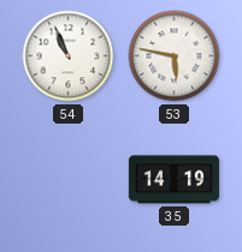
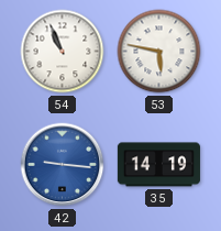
42: none -> 9:16 (63, 165)
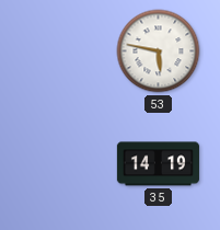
54: 10:56 -> none (63, 52)
42: 9:16 -> none (63, 165)
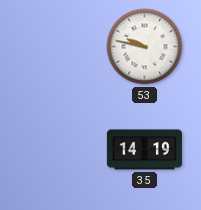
53: 5:47 -> 9:47 (145, 47)
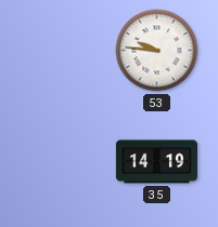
53: 9:47 -> 9:46 (157, 51)
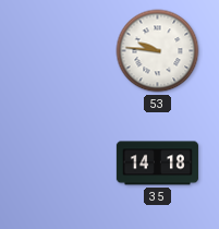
35: 14:19 -> 14:18 (157, 164)
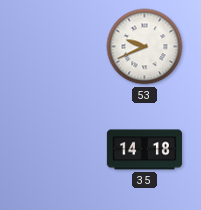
53: 9:46 -> 9:41 (145, 47)
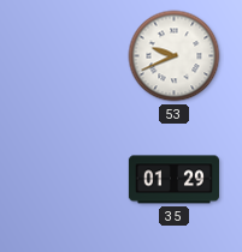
35: 14:18 -> 01:29 (173, 180)
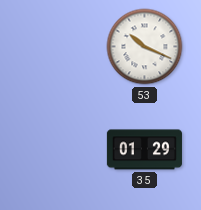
53: 9:41 -> 10:19 (145, 47)
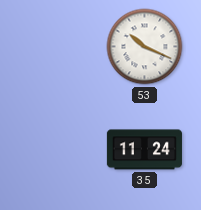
35: 01:29 -> 11:24 (144, 150)
